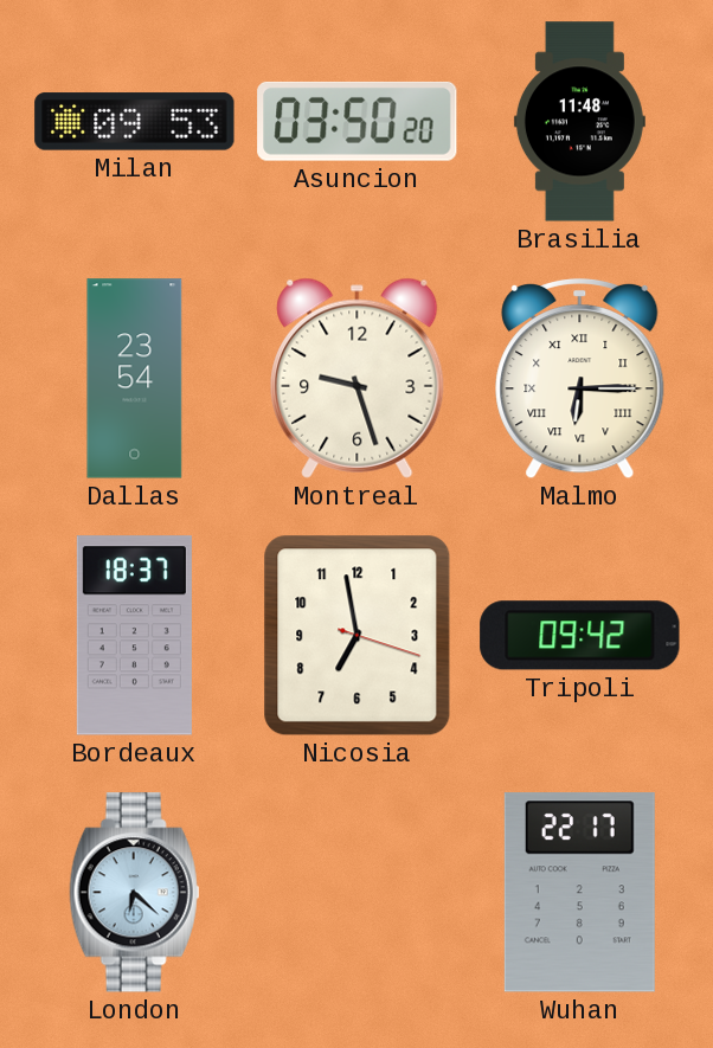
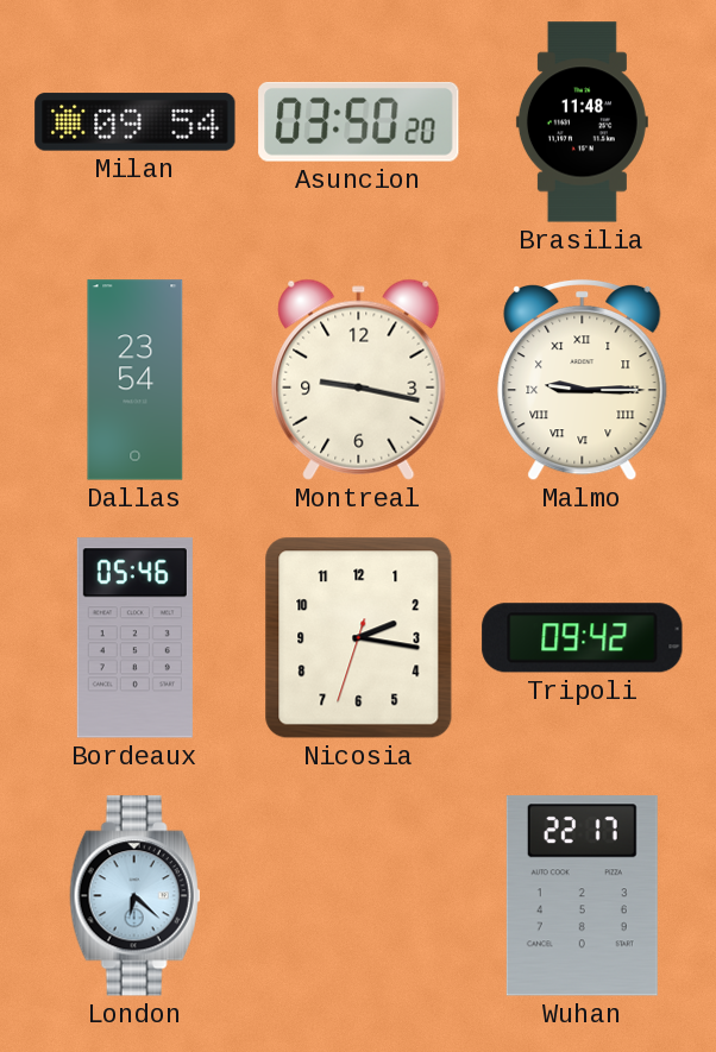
Milan: 09:53 -> 09:54 (136, 122)
Montreal: 9:27 -> 9:17 (359, 379)
Malmo: 6:15 -> 9:15 (583, 380)
Bordeaux: 18:37 -> 05:46 (134, 638)
Nicosia: 6:58 -> 2:16 (359, 638)
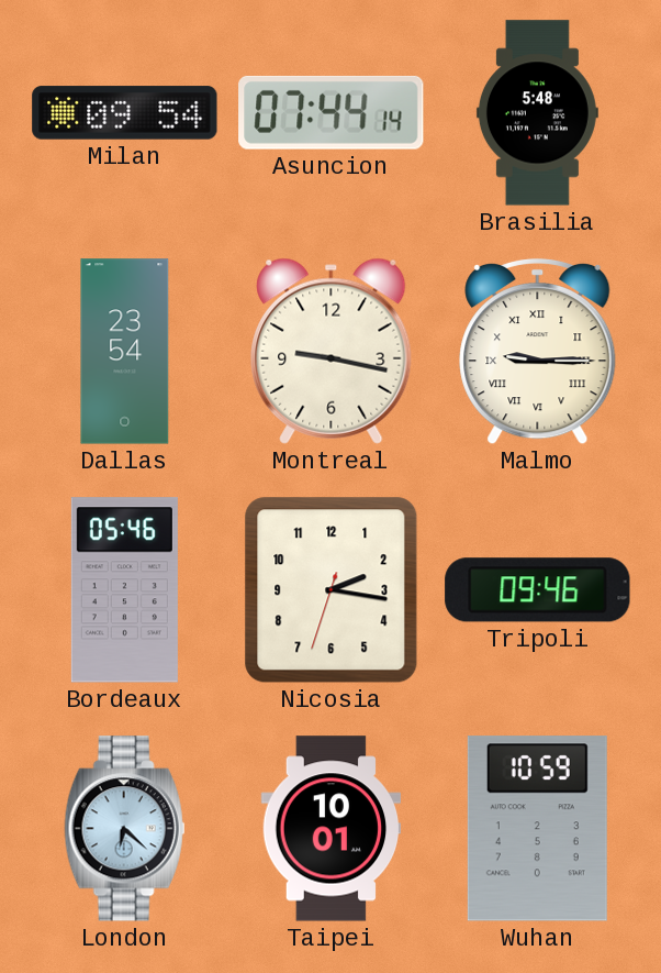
Asuncion: 03:50 -> 07:44 (332, 112)
Brasilia: 11:48 -> 5:48 (537, 113)
Tripoli: 09:42 -> 09:46 (538, 590)
Taipei: none -> 10:01 (332, 829)
Wuhan: 22:17 -> 10:59 (537, 829)
